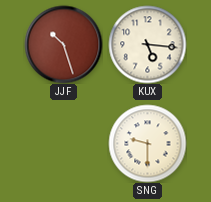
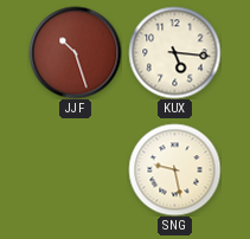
SNG: 9:30 -> 9:28 (174, 169)
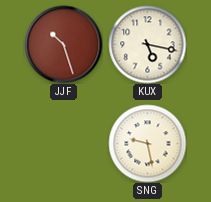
KUX: 5:16 -> 5:17 (147, 44)
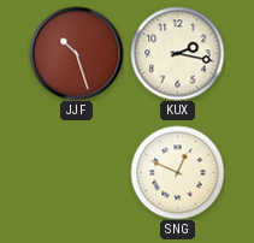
KUX: 5:17 -> 2:17 (177, 53)
SNG: 9:28 -> 12:49 (177, 172)
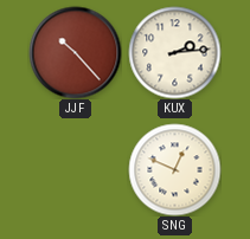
JJF: 10:27 -> 10:23 (75, 52)
KUX: 2:17 -> 2:14 (174, 52)
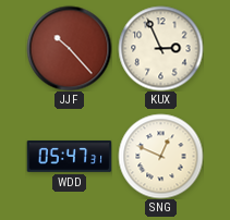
KUX: 2:14 -> 2:56 (160, 48)
WDD: none -> 05:47 (69, 156)
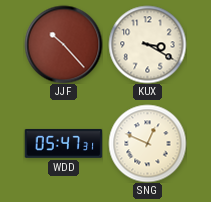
KUX: 2:56 -> 3:20 (147, 44)
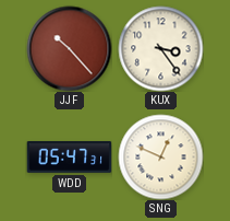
KUX: 3:20 -> 3:24 (160, 48)
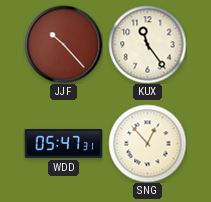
KUX: 3:24 -> 11:24 (147, 44)
SNG: 12:49 -> 12:53 (147, 143)
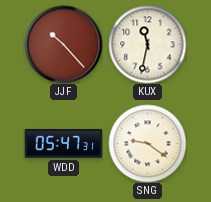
KUX: 11:24 -> 11:32 (147, 44)
SNG: 12:53 -> 9:21 (147, 143)
